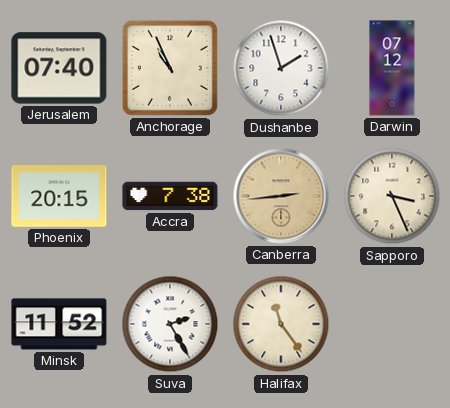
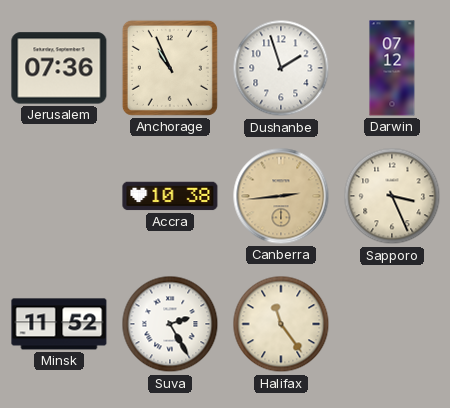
Jerusalem: 07:40 -> 07:36 (59, 68)
Phoenix: 20:15 -> none (59, 197)
Accra: 7:38 -> 10:38 (170, 196)
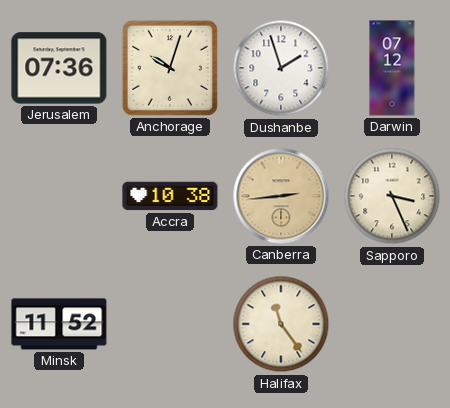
Anchorage: 10:56 -> 10:03 (170, 68)
Suva: 2:25 -> none (170, 324)
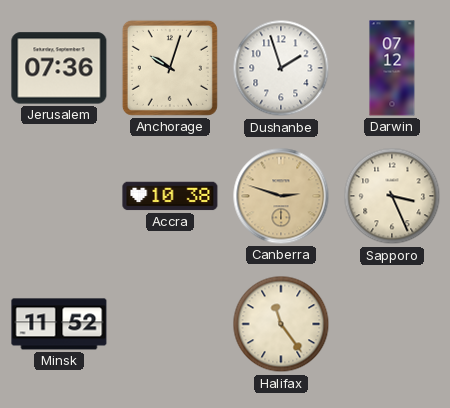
Canberra: 2:44 -> 2:48 (281, 196)
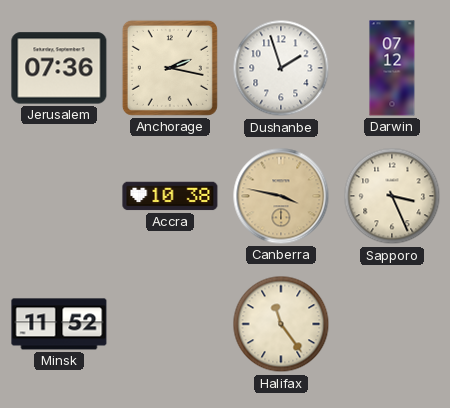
Anchorage: 10:03 -> 2:17 (170, 68)
Canberra: 2:48 -> 3:47 (281, 196)
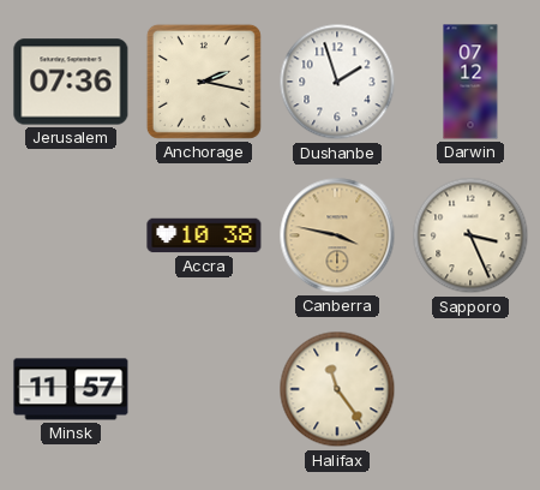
Minsk: 11:52 -> 11:57 (71, 389)
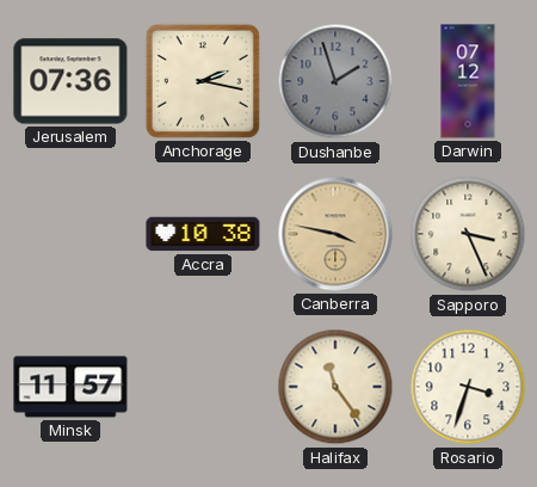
Dushanbe dial: white -> grey (335, 81)
Rosario: none -> 3:33 (468, 387)
